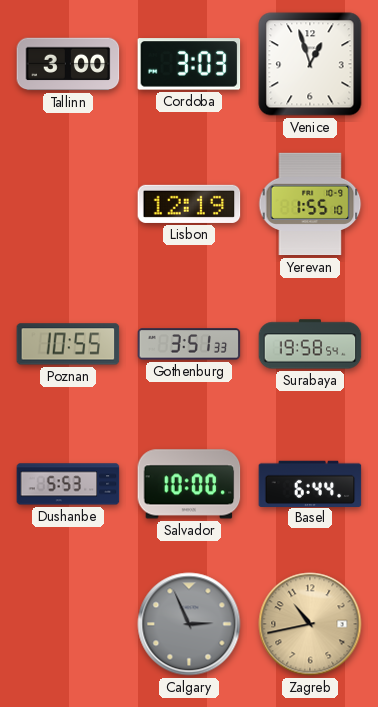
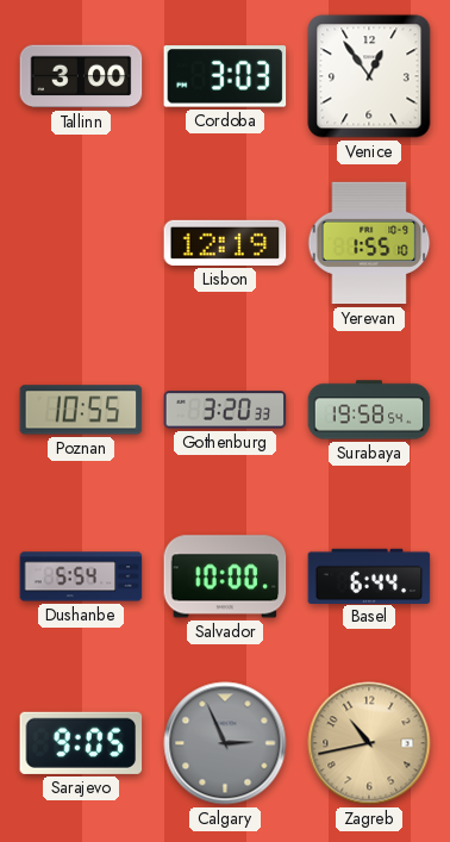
Venice: 12:57 -> 12:54 (369, 76)
Gothenburg: 3:51 -> 3:20 (225, 410)
Dushanbe: 5:53 -> 5:54 (81, 576)
Sarajevo: none -> 9:05 (81, 743)
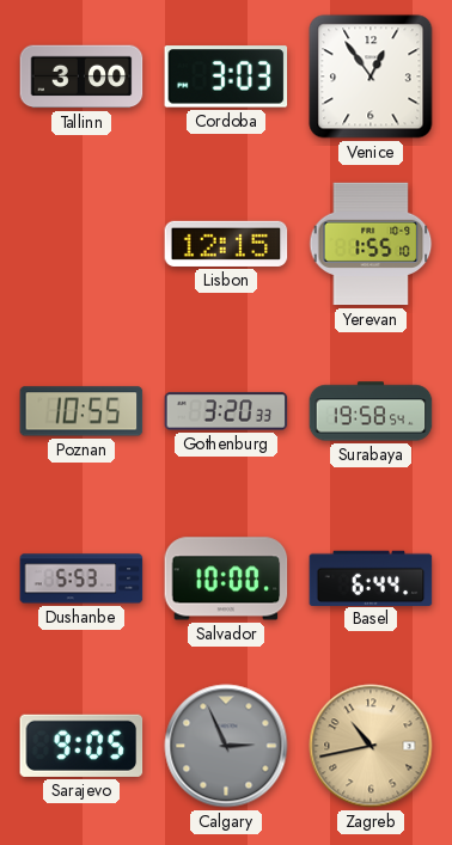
Lisbon: 12:19 -> 12:15 (226, 244)
Dushanbe: 5:54 -> 5:53 (81, 578)
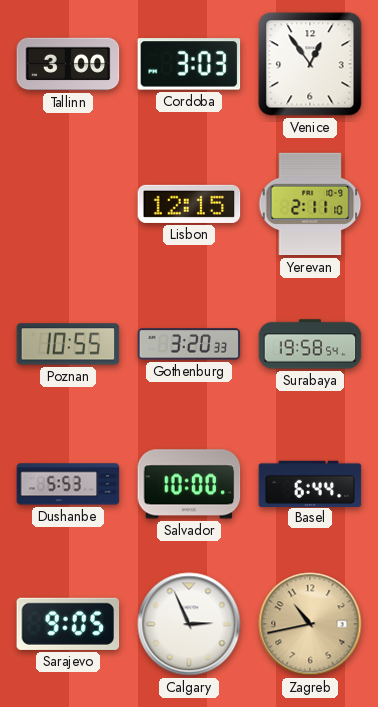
Yerevan: 1:55 -> 2:11 (310, 204)
Calgary dial: grey -> white (189, 624)
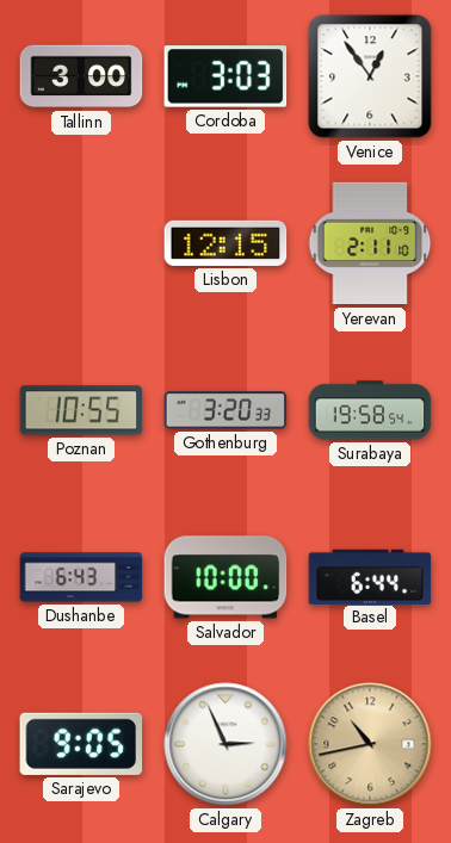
Dushanbe: 5:53 -> 6:43 (81, 577)
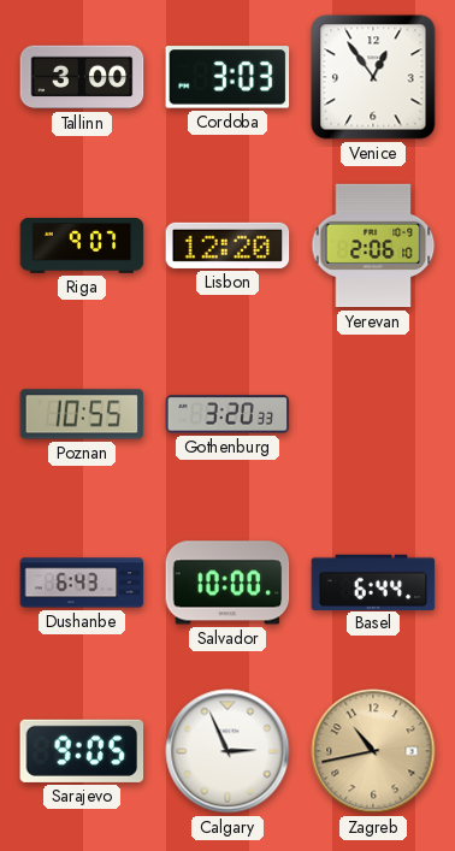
Riga: none -> 9:07 (82, 247)
Lisbon: 12:15 -> 12:20 (227, 246)
Yerevan: 2:11 -> 2:06 (373, 246)
Surabaya: 19:58 -> none (370, 410)
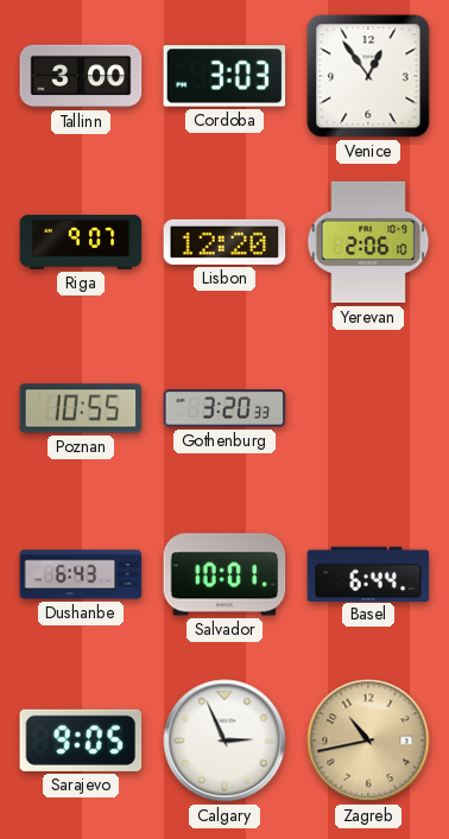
Salvador: 10:00 -> 10:01 (224, 574)
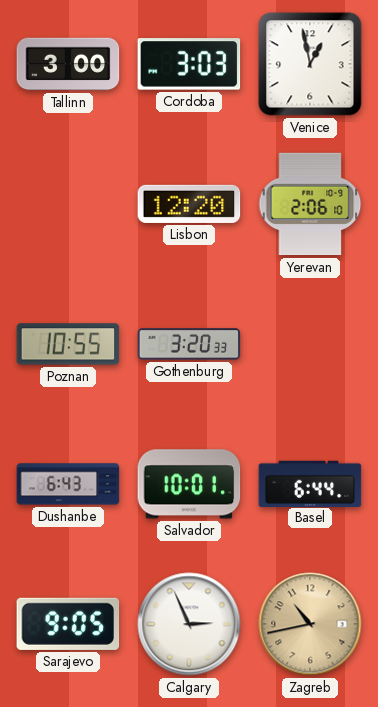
Venice: 12:54 -> 12:58 (310, 64)
Riga: 9:07 -> none (81, 243)
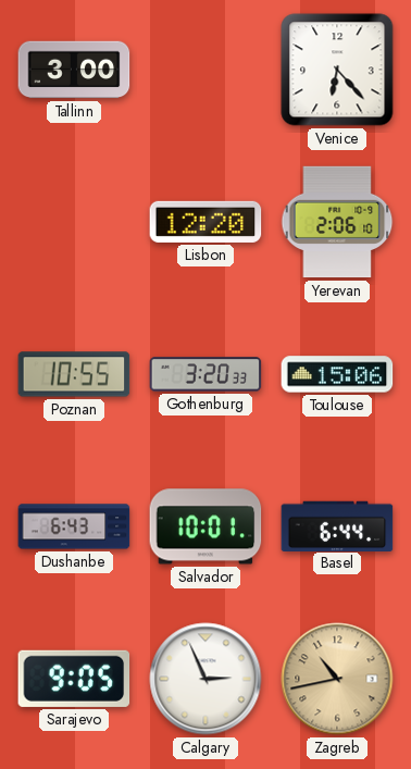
Cordoba: 3:03 -> none (189, 64)
Venice: 12:58 -> 6:23 (337, 70)
Toulouse: none -> 15:06 (337, 374)
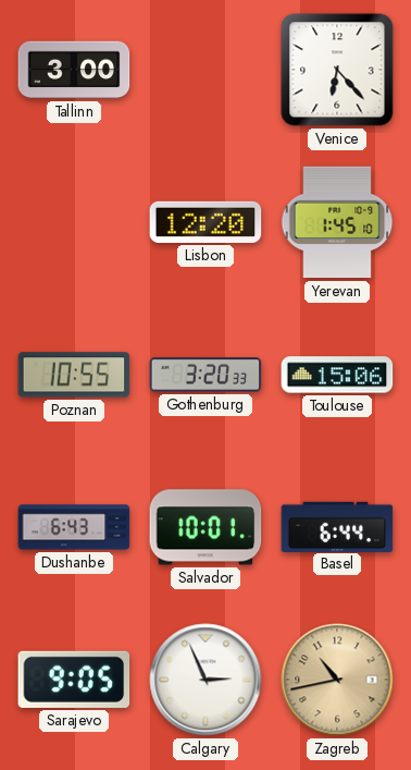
Yerevan: 2:06 -> 1:45 (337, 222)
